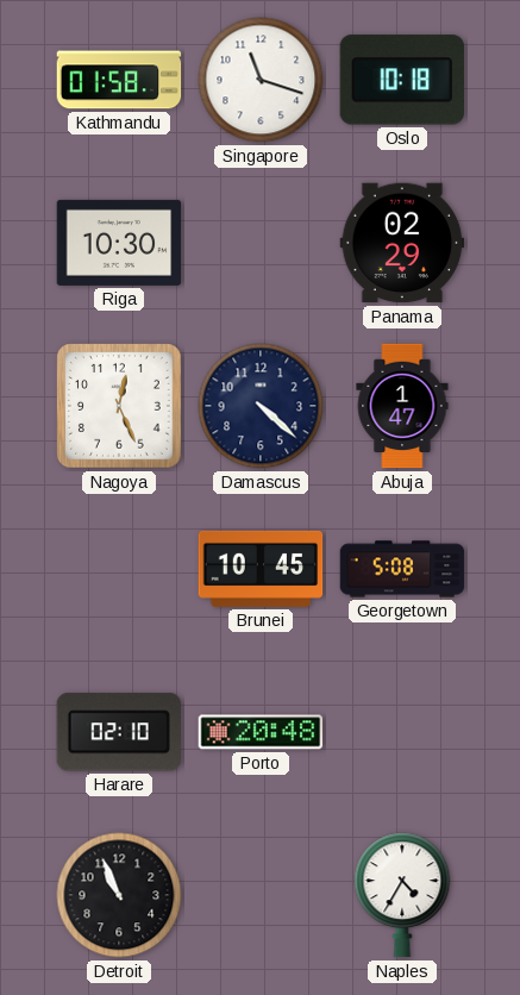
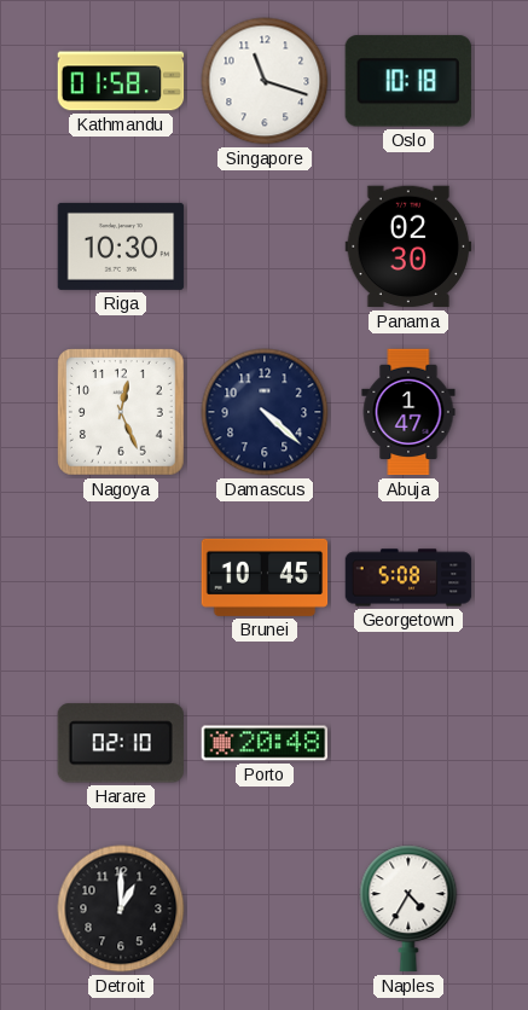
Panama: 02:29 -> 02:30 (408, 246)
Detroit: 10:56 -> 1:00 (121, 909)
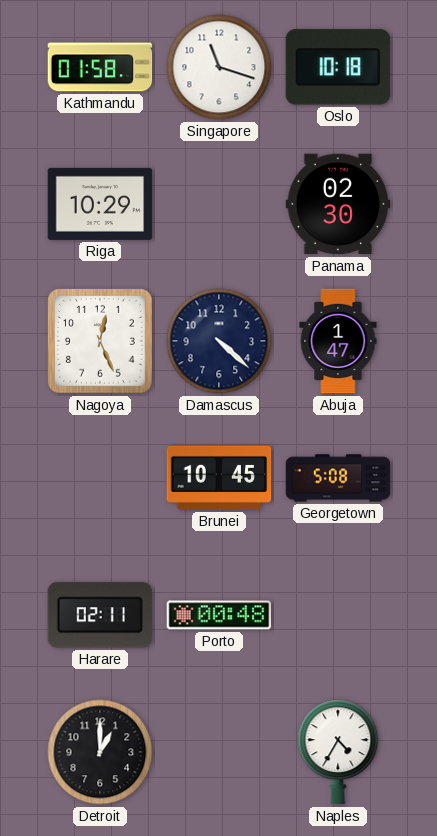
Riga: 10:30 -> 10:29 (100, 204)
Harare: 02:10 -> 02:11 (100, 615)
Porto: 20:48 -> 00:48 (219, 615)
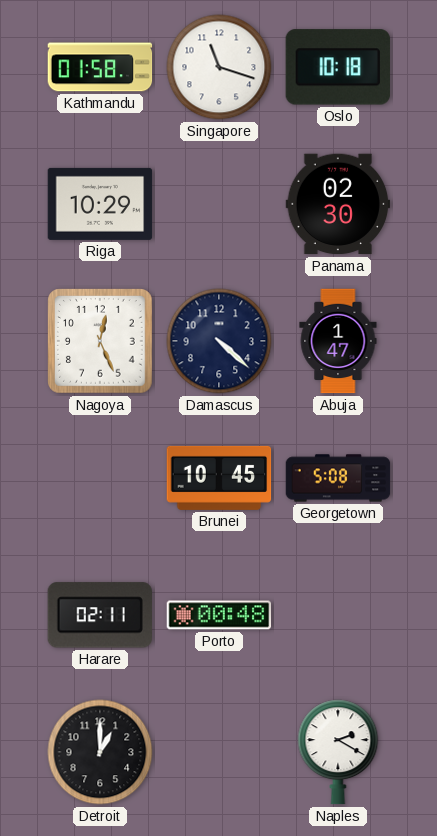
Naples: 4:35 -> 2:20 (338, 752)
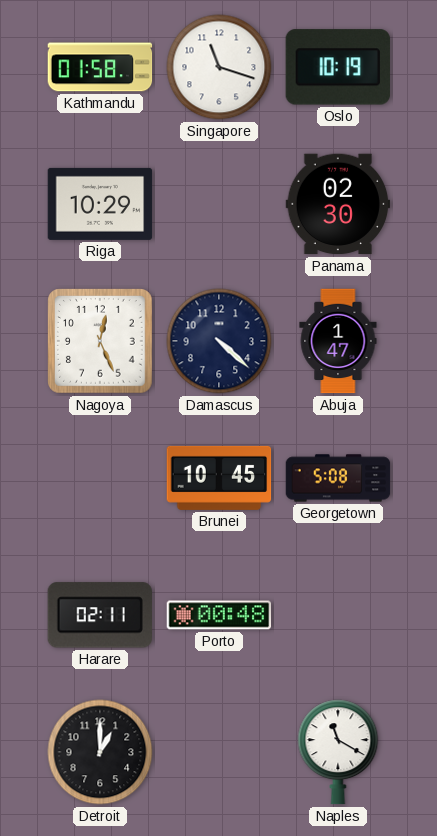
Oslo: 10:18 -> 10:19 (338, 67)
Naples: 2:20 -> 11:20 (338, 752)
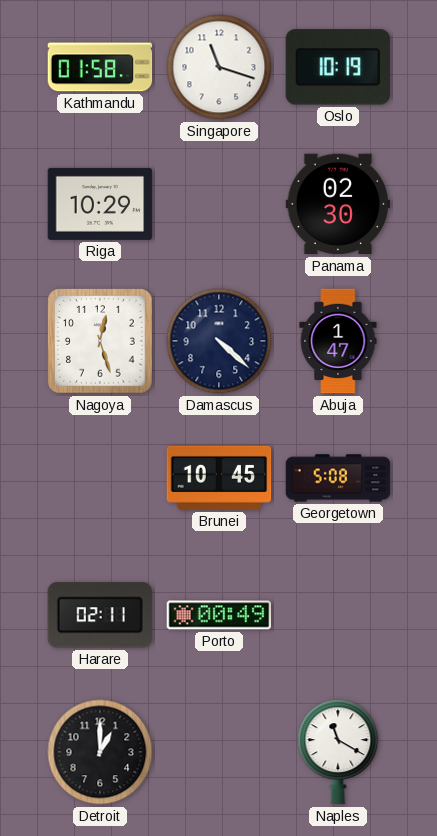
Nagoya: 12:26 -> 12:27 (101, 342)
Porto: 00:48 -> 00:49 (219, 615)
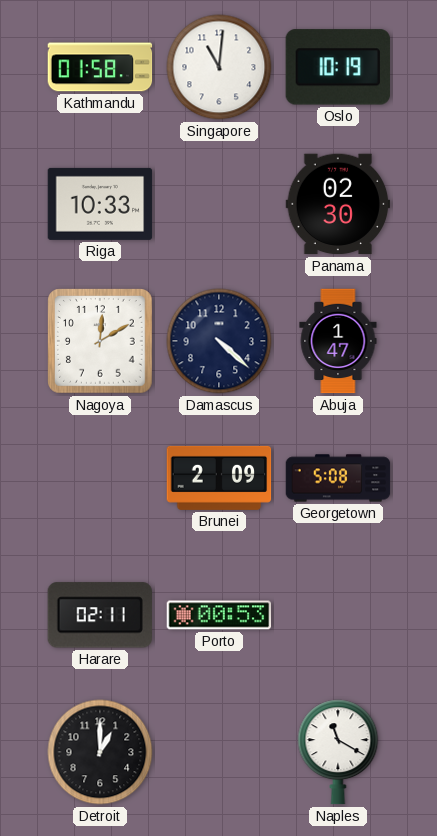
Singapore: 11:18 -> 11:01 (219, 67)
Riga: 10:29 -> 10:33 (100, 204)
Nagoya: 12:27 -> 12:10 (101, 342)
Brunei: 10:45 -> 2:09 (219, 478)
Porto: 00:49 -> 00:53 (219, 615)
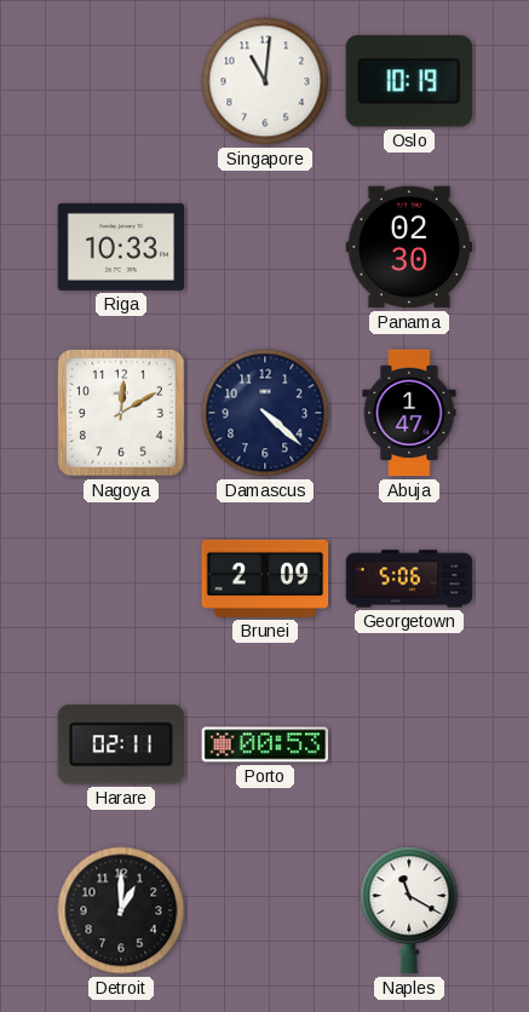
Kathmandu: 01:58 -> none (100, 67)
Georgetown: 5:08 -> 5:06 (409, 579)
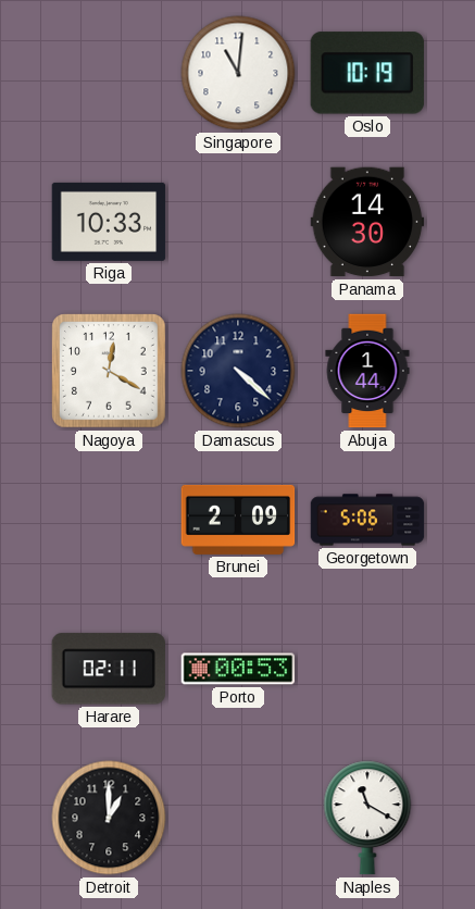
Panama: 02:30 -> 14:30 (367, 222)
Nagoya: 12:10 -> 12:20 (110, 372)
Abuja: 1:47 -> 1:44 (367, 371)
